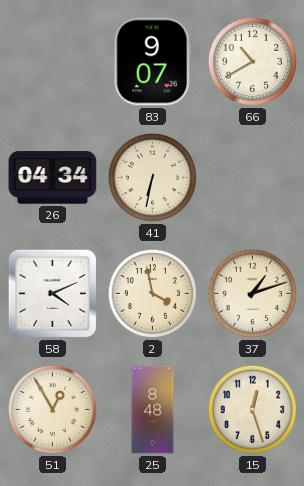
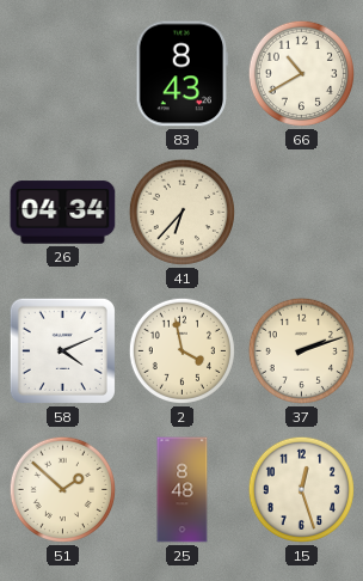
83: 9:07 -> 8:43 (181, 74)
41: 6:32 -> 6:37 (181, 212)
37: 1:12 -> 2:12 (301, 350)
51: 12:55 -> 1:52 (62, 489)
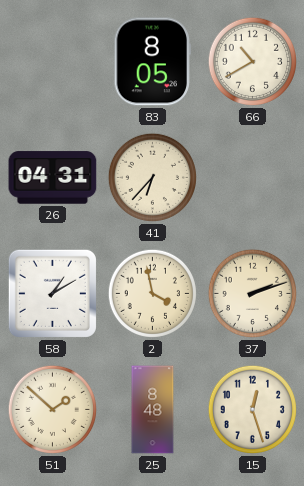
83: 8:43 -> 8:05 (152, 62)
26: 04:34 -> 04:31 (53, 178)
58: 4:11 -> 1:10 (52, 293)
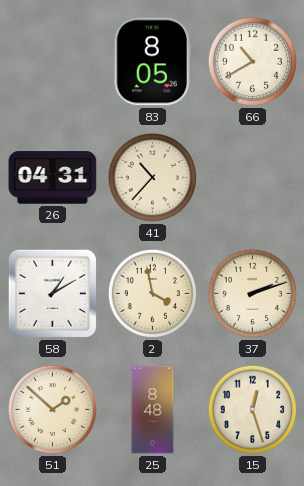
41: 6:37 -> 10:37 (152, 177)
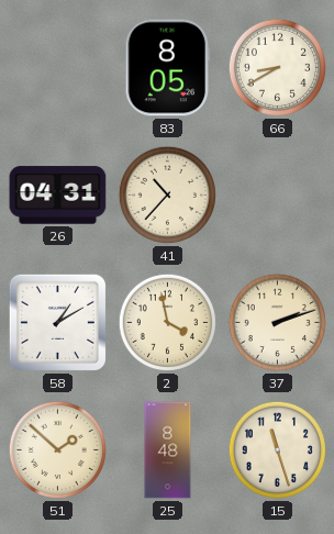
66: 10:40 -> 8:40 (277, 67)
15: 12:27 -> 11:27 (277, 449)
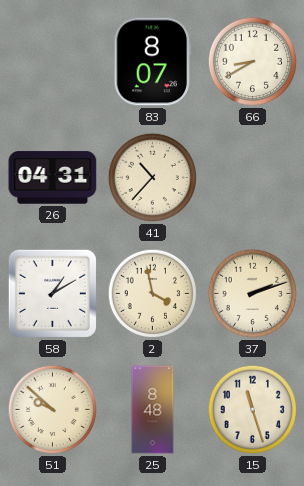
83: 8:05 -> 8:07 (152, 62)
51: 1:52 -> 9:52 (52, 409)
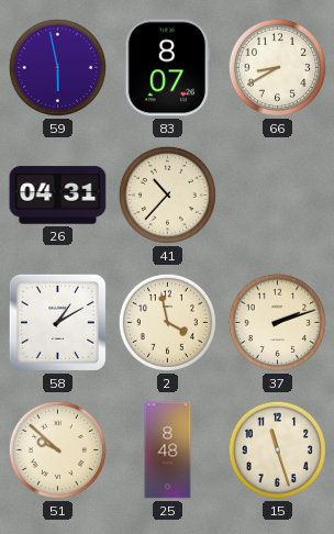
59: none -> 5:58 (57, 67)
